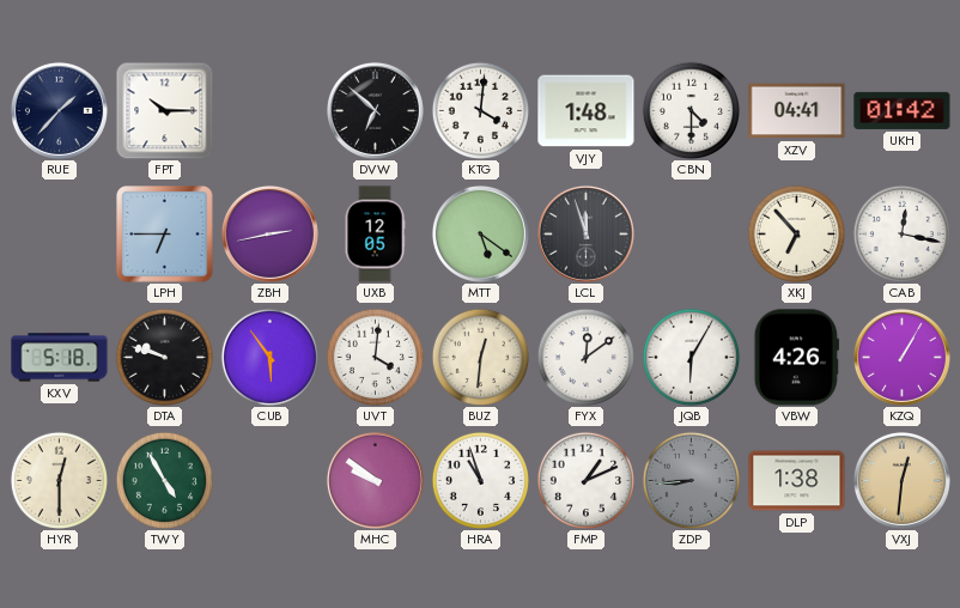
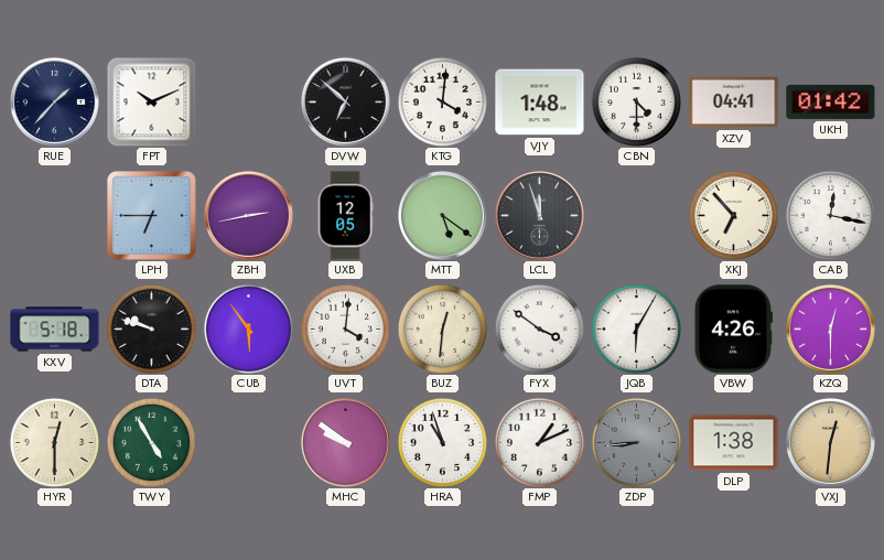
FPT: 10:15 -> 10:11 (151, 101)
FYX: 12:09 -> 3:51 (539, 329)
KZQ: 1:05 -> 12:30 (830, 329)
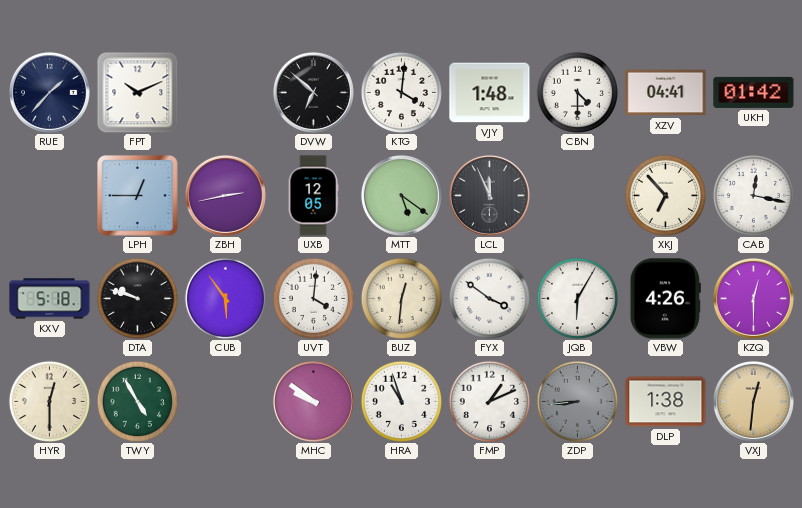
LPH: 6:45 -> 12:45 (138, 196)
LCL: 11:57 -> 11:56 (489, 195)
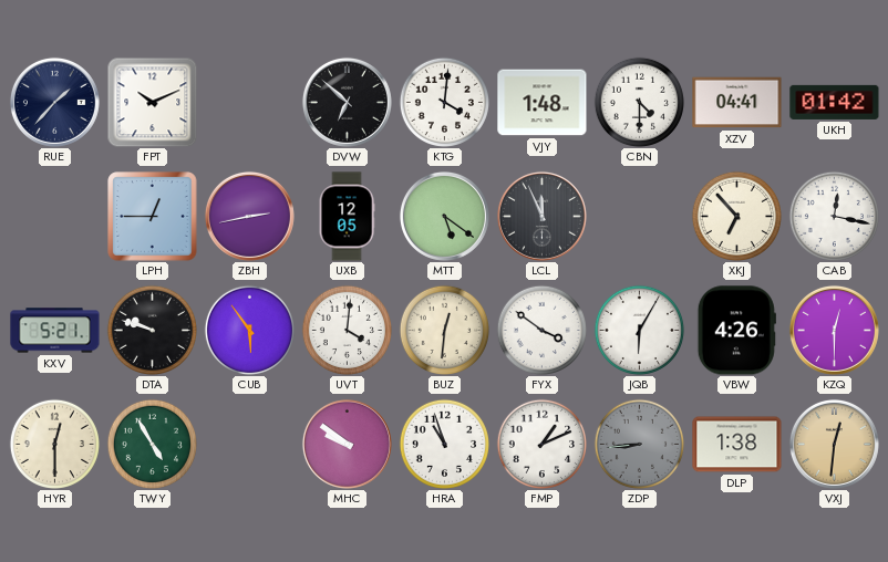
KXV: 5:18 -> 5:21 (55, 331)
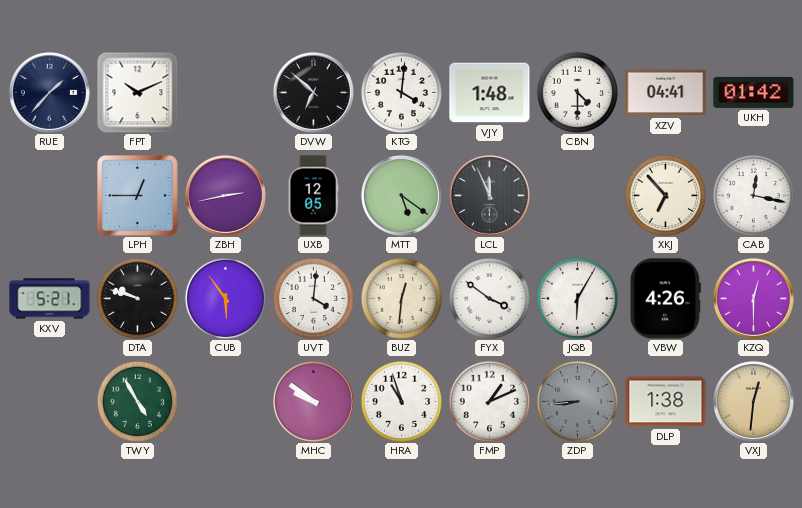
HYR: 12:30 -> none (54, 444)
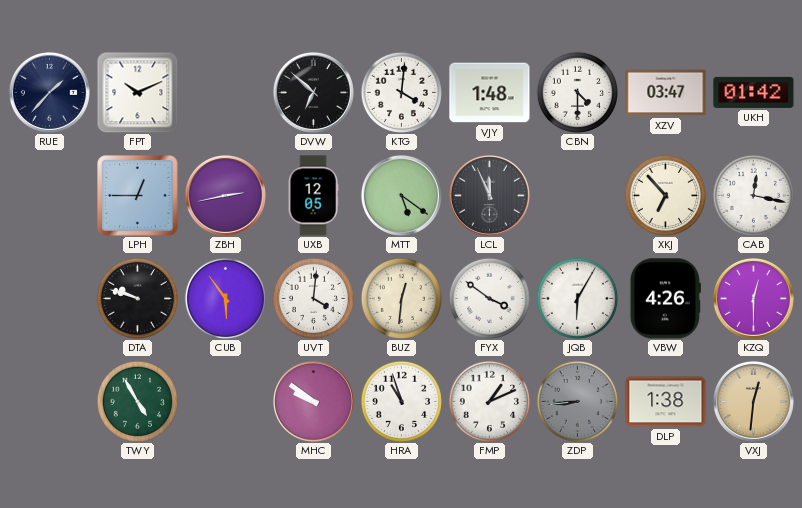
XZV: 04:41 -> 03:47 (666, 93)
KXV: 5:21 -> none (50, 299)
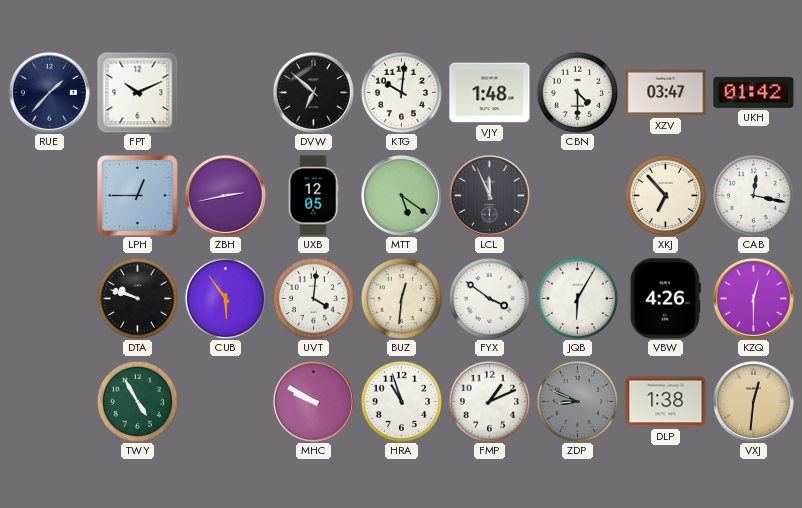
KTG: 4:01 -> 10:01 (401, 92)
MHC: 9:51 -> 9:50 (313, 401)
ZDP: 8:44 -> 8:49 (577, 401)
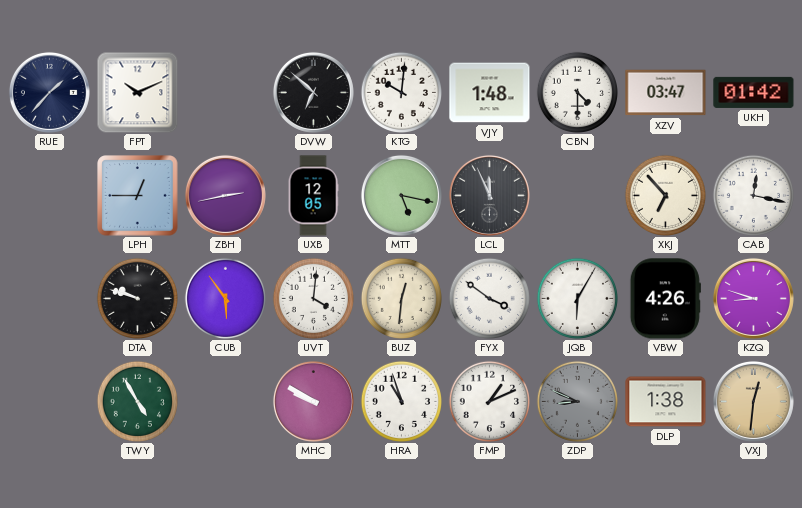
MTT: 5:21 -> 5:17 (401, 195)
KZQ: 12:30 -> 8:48 (753, 298)
